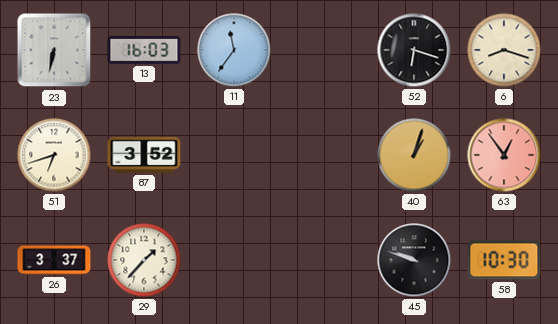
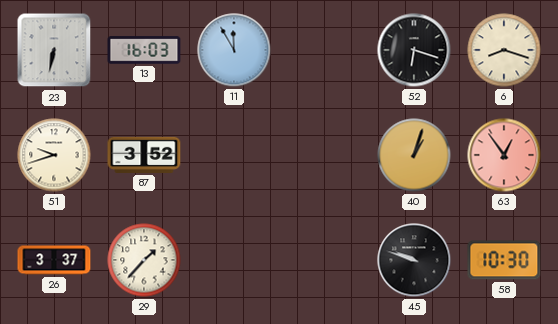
11: 11:36 -> 11:55 (234, 50)
51: 6:42 -> 9:42 (54, 155)
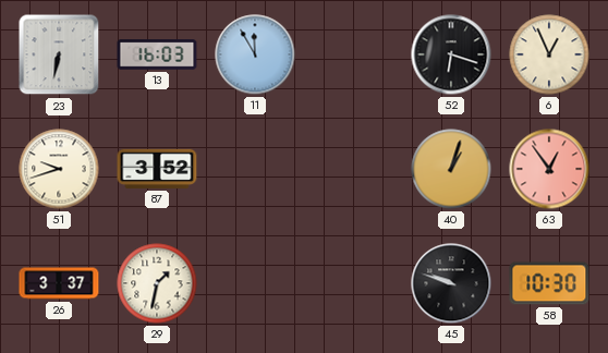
6: 8:18 -> 12:56 (549, 54)
29: 1:37 -> 1:32 (157, 283)
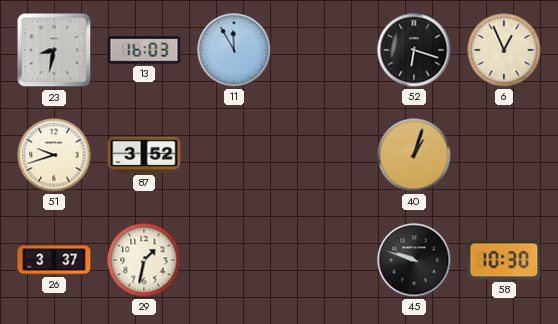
23: 6:32 -> 8:32 (54, 50)
63: 12:54 -> none (549, 169)
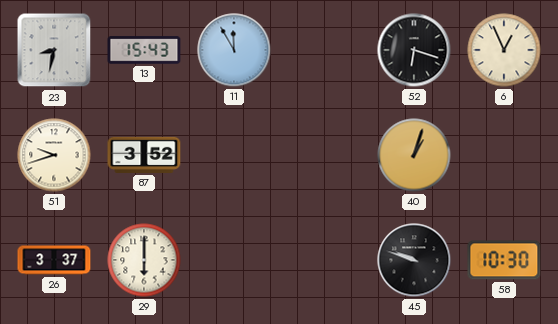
13: 16:03 -> 15:43 (144, 50)
29: 1:32 -> 6:00 (144, 260)
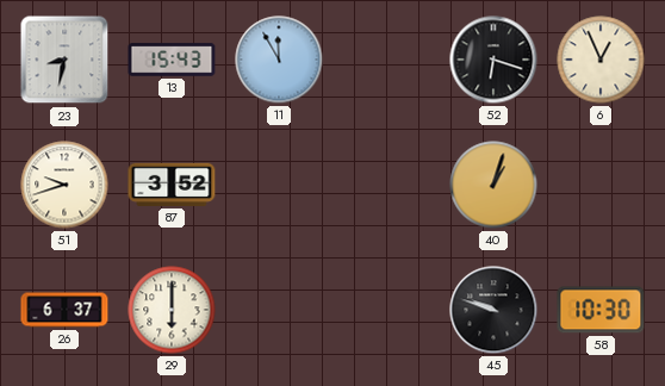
26: 3:37 -> 6:37 (64, 310)
